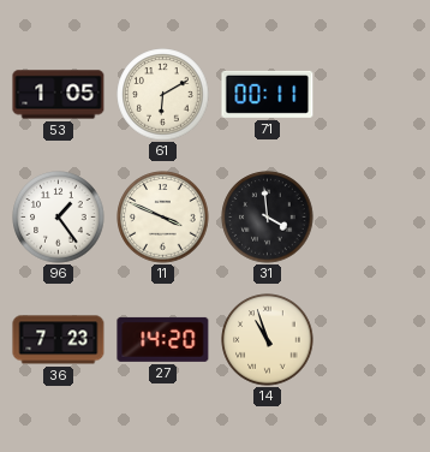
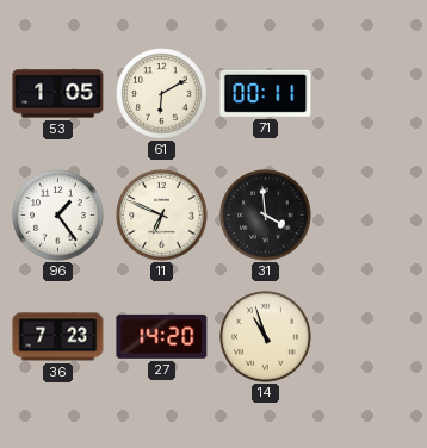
11: 3:49 -> 6:49 (162, 216)
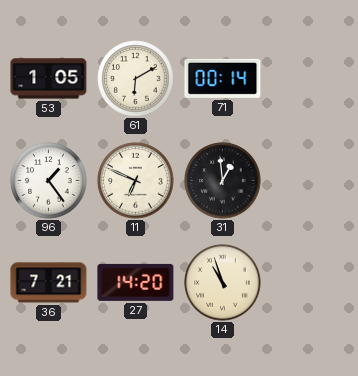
71: 00:11 -> 00:14 (223, 78)
31: 3:59 -> 12:59 (223, 181)
36: 7:23 -> 7:21 (49, 283)
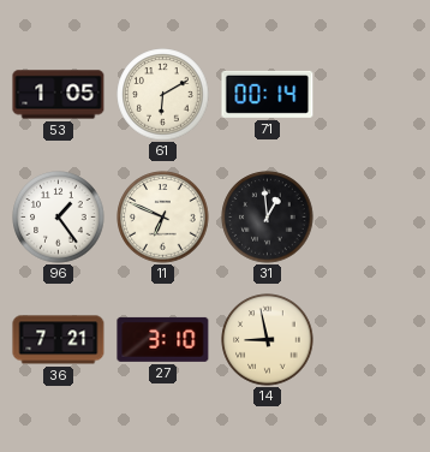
27: 14:20 -> 3:10 (163, 339)
14: 10:57 -> 8:58 (268, 340)
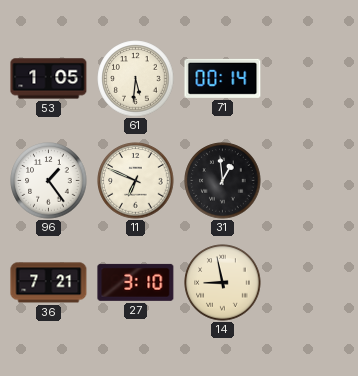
61: 6:10 -> 5:31 (136, 79)
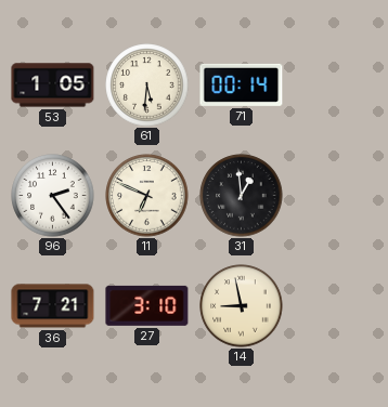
96: 1:24 -> 2:24 (53, 196)
